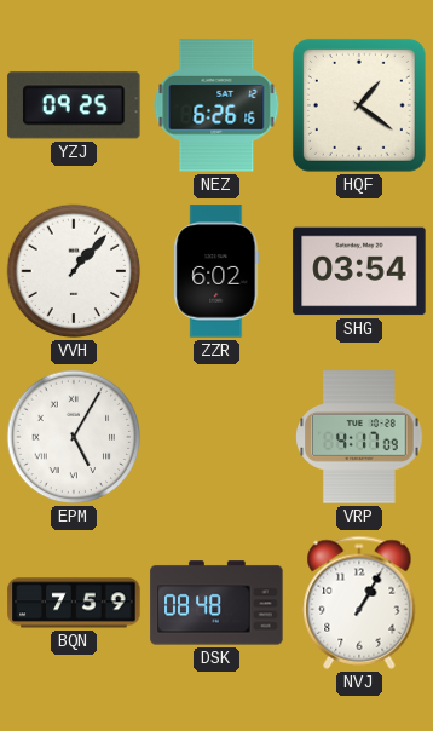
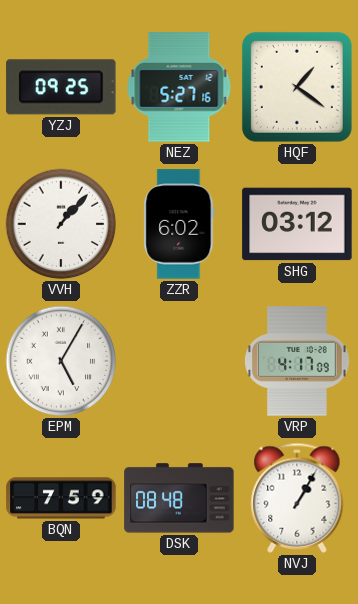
NEZ: 6:26 -> 5:27 (179, 87)
SHG: 03:54 -> 03:12 (297, 224)
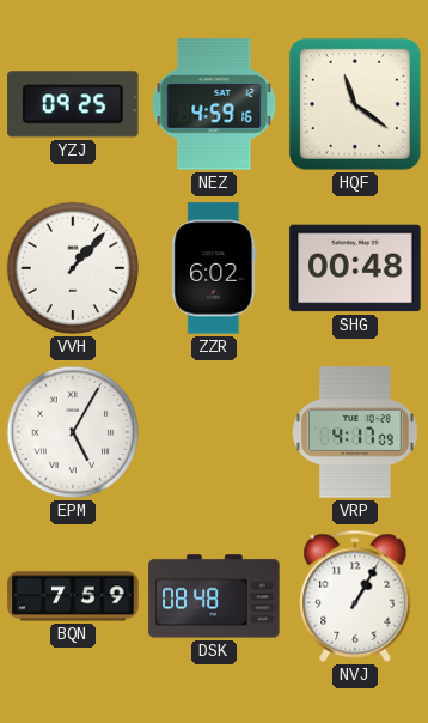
NEZ: 5:27 -> 4:59 (214, 104)
HQF: 1:21 -> 11:21 (355, 104)
SHG: 03:12 -> 00:48 (355, 268)
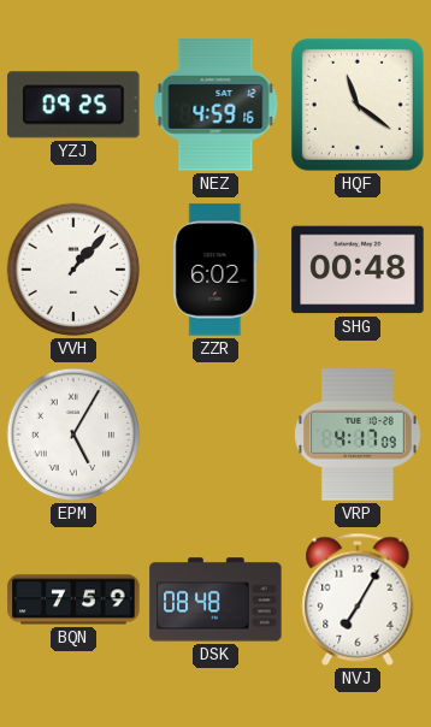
NVJ: 1:05 -> 7:05 (358, 599)
